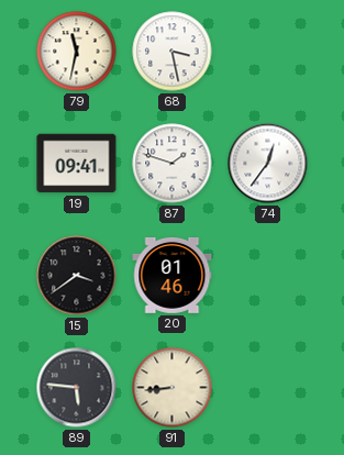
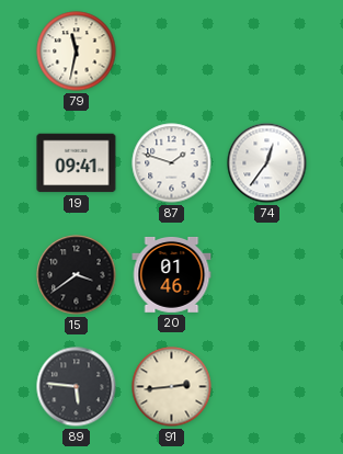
68: 3:28 -> none (173, 52)
91: 8:44 -> 2:44 (172, 387)
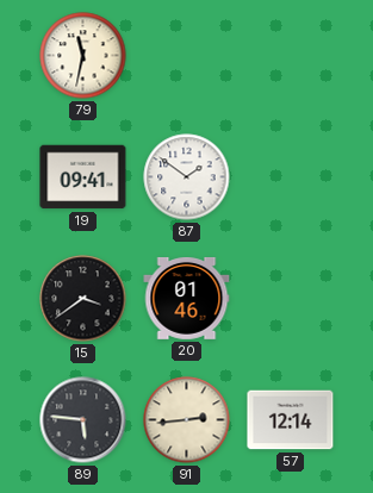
87: 1:48 -> 1:51 (187, 177)
74: 12:36 -> none (267, 163)
57: none -> 12:14 (291, 420)
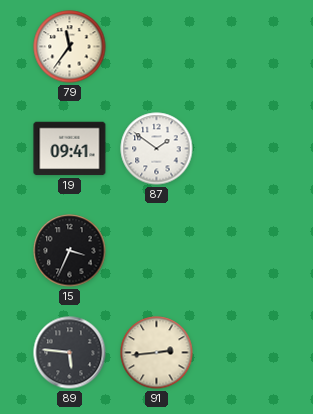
79: 11:32 -> 11:36 (70, 47)
15: 3:39 -> 3:34 (70, 251)
20: 01:46 -> none (187, 298)
57: 12:14 -> none (291, 420)
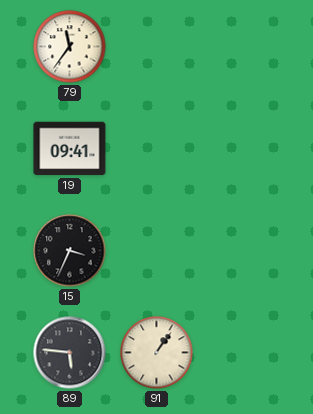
87: 1:51 -> none (157, 149)
91: 2:44 -> 1:06 (157, 353)
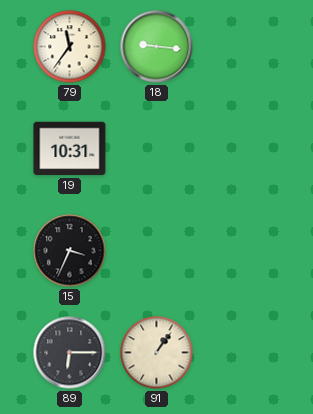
18: none -> 9:16 (157, 47)
19: 09:41 -> 10:31 (70, 149)
89: 5:46 -> 6:15 (70, 353)
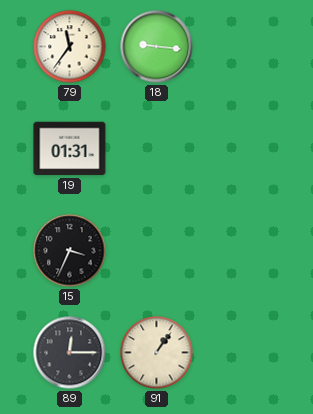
19: 10:31 -> 01:31 (70, 149)
89: 6:15 -> 12:15 (70, 353)
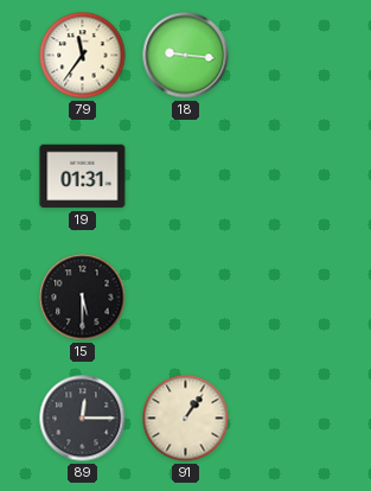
15: 3:34 -> 5:30 (83, 298)
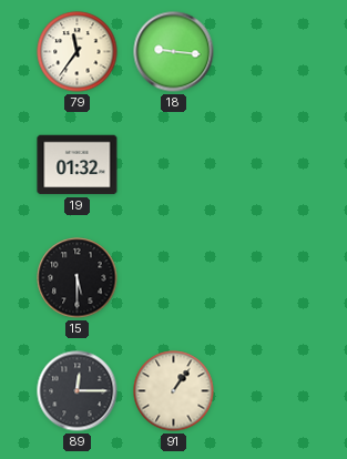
19: 01:31 -> 01:32 (78, 165)
